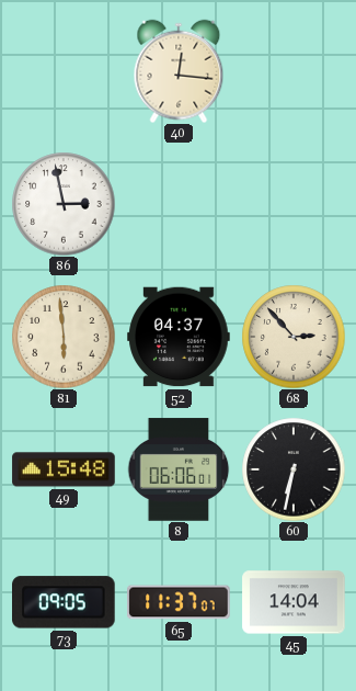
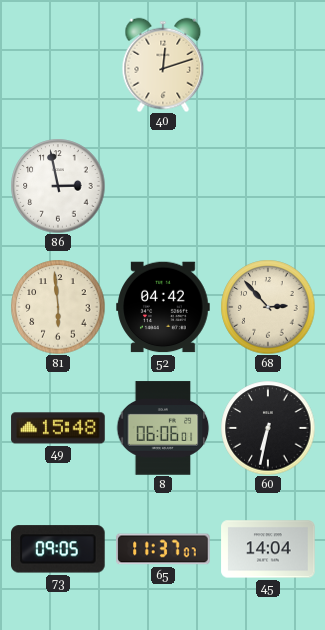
40: 12:16 -> 12:12 (163, 65)
52: 04:37 -> 04:42 (163, 307)
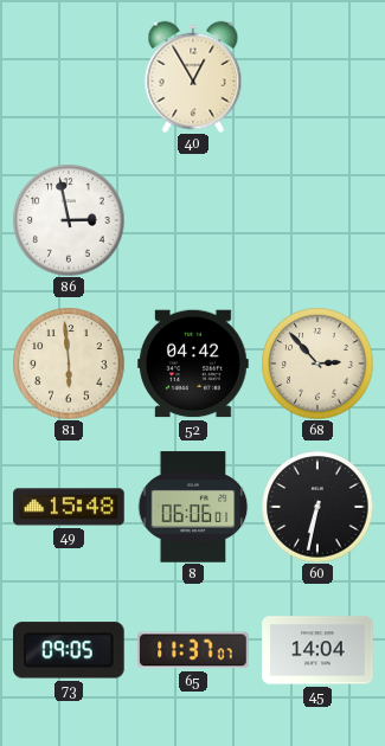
40: 12:12 -> 12:55 (193, 77)
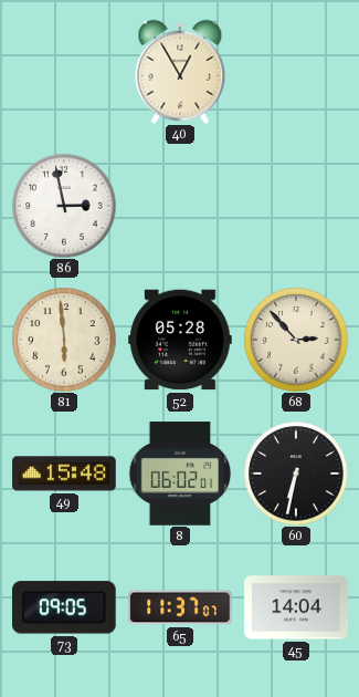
52: 04:42 -> 05:28 (180, 340)
8: 06:06 -> 06:02 (180, 474)
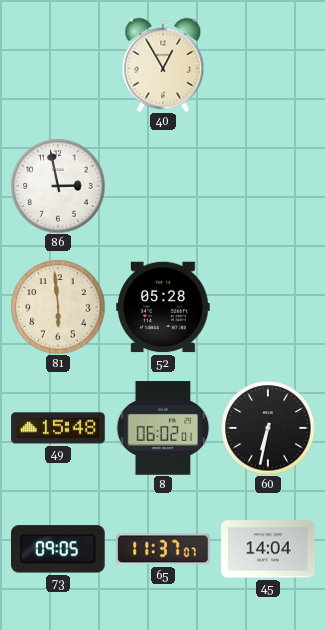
68: 2:53 -> none (296, 340)
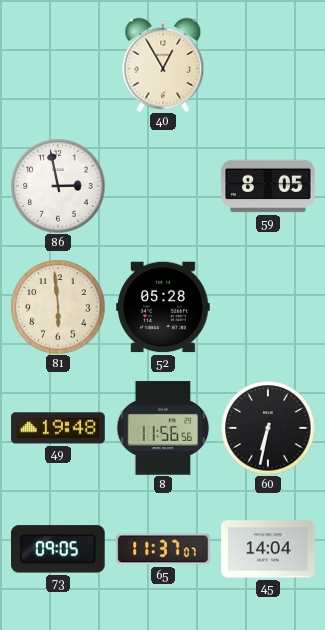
59: none -> 8:05 (268, 186)
49: 15:48 -> 19:48 (58, 428)
8: 06:02 -> 11:56 (163, 428)
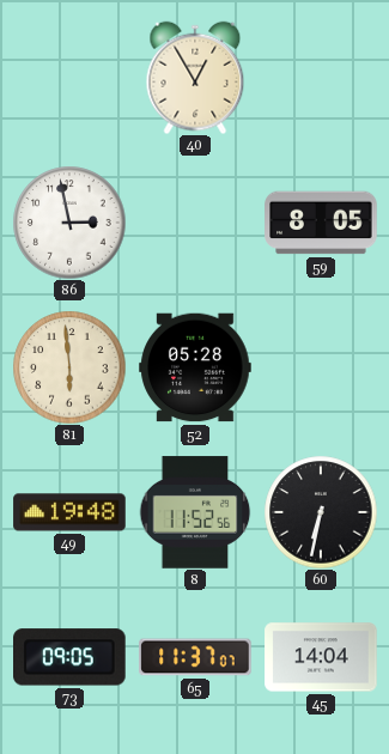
8: 11:56 -> 11:52 (195, 512)
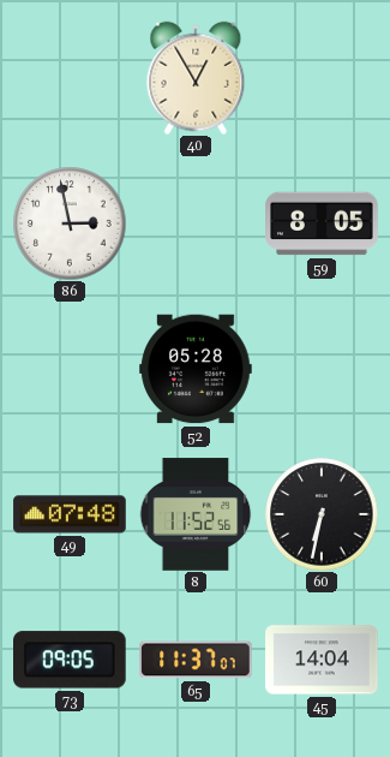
81: 5:59 -> none (69, 367)
49: 19:48 -> 07:48 (70, 514)
